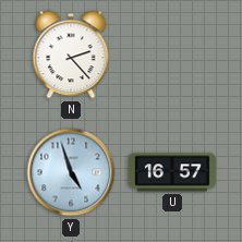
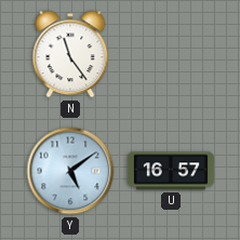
N: 2:23 -> 11:24 (70, 54)
Y: 4:57 -> 5:09 (70, 171)
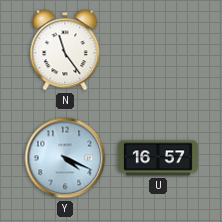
Y: 5:09 -> 4:19 (65, 158)
